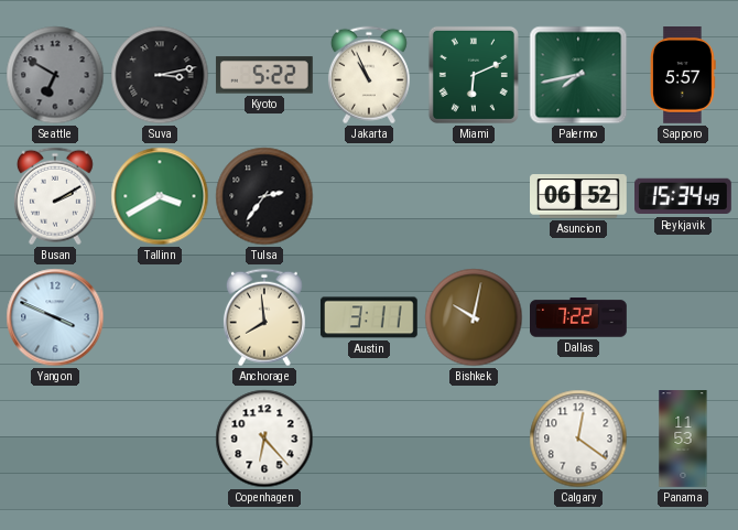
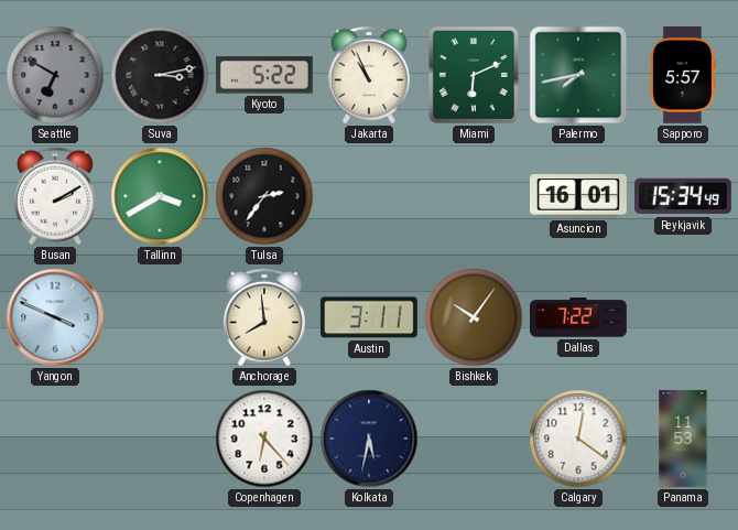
Asuncion: 06:52 -> 16:01 (579, 196)
Bishkek: 10:02 -> 10:06 (474, 317)
Kolkata: none -> 5:32 (369, 439)
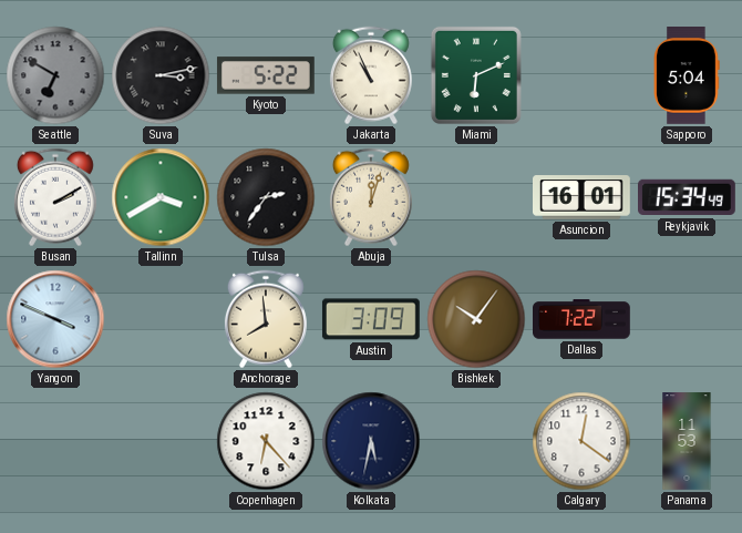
Palermo: 7:43 -> none (578, 75)
Sapporo: 5:57 -> 5:04 (687, 76)
Abuja: none -> 12:03 (371, 197)
Austin: 3:11 -> 3:09 (371, 319)
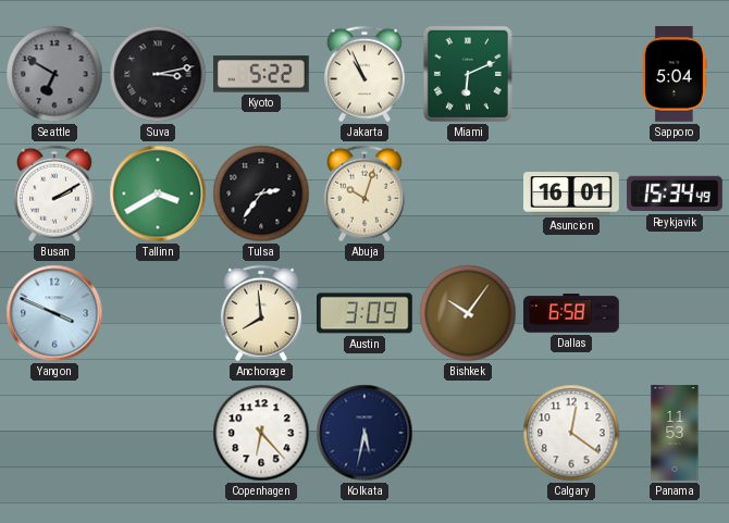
Abuja: 12:03 -> 10:03 (364, 194)
Dallas: 7:22 -> 6:58 (572, 313)
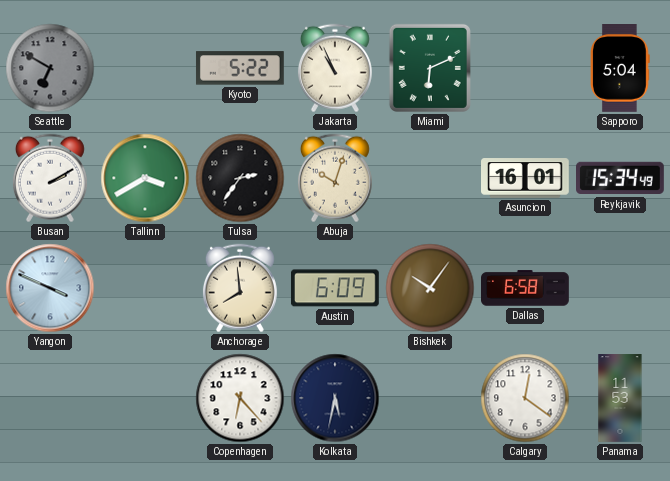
Suva: 3:13 -> none (158, 74)
Austin: 3:09 -> 6:09 (335, 288)
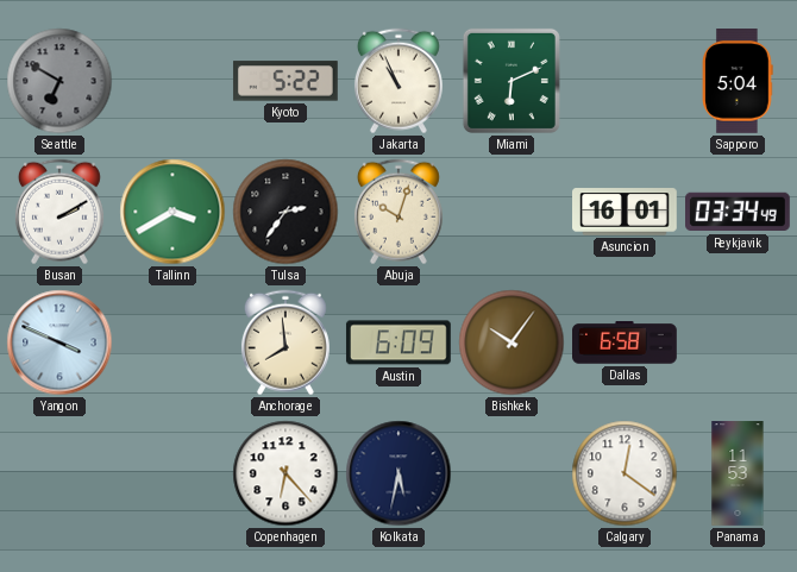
Reykjavik: 15:34 -> 03:34 (739, 212)
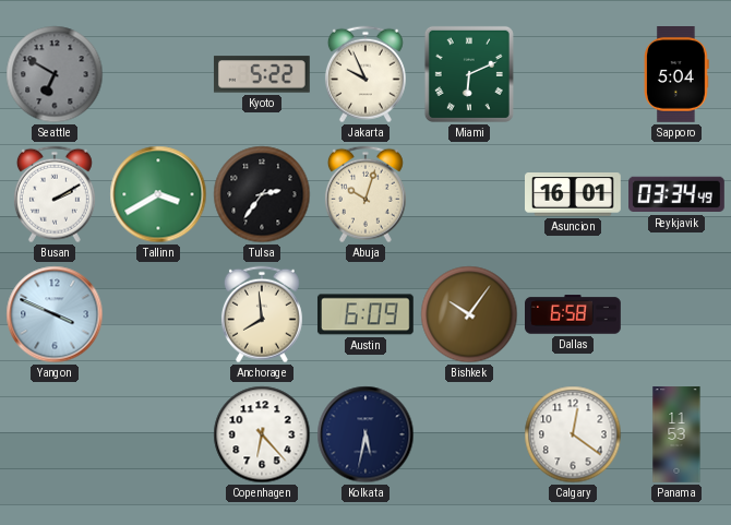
Jakarta: 10:56 -> 9:56 (366, 74)
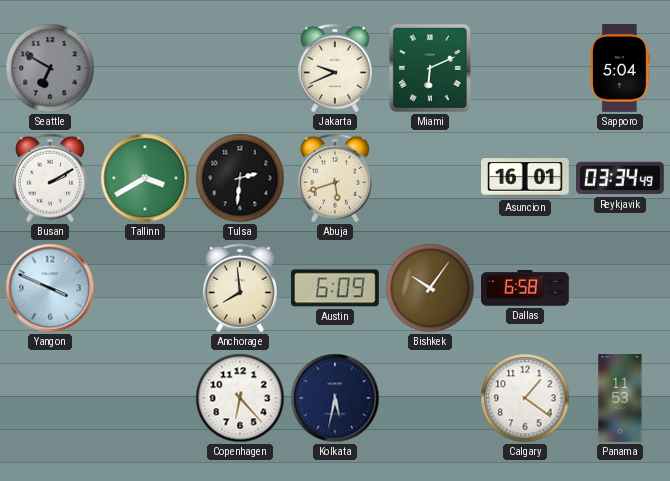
Kyoto: 5:22 -> none (262, 74)
Jakarta: 9:56 -> 9:41 (335, 68)
Tulsa: 2:36 -> 2:31 (240, 178)
Abuja: 10:03 -> 5:42 (335, 178)
Calgary: 12:21 -> 1:21 (525, 398)
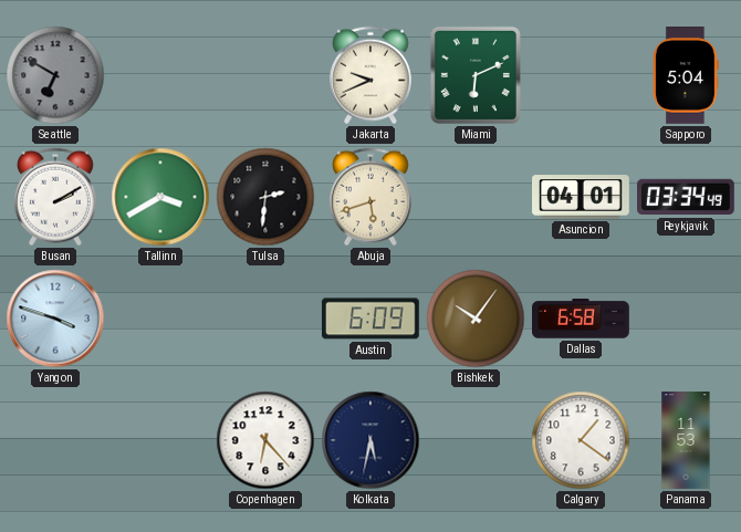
Asuncion: 16:01 -> 04:01 (582, 197)
Yangon: 3:49 -> 3:48 (55, 319)
Anchorage: 7:59 -> none (240, 288)
